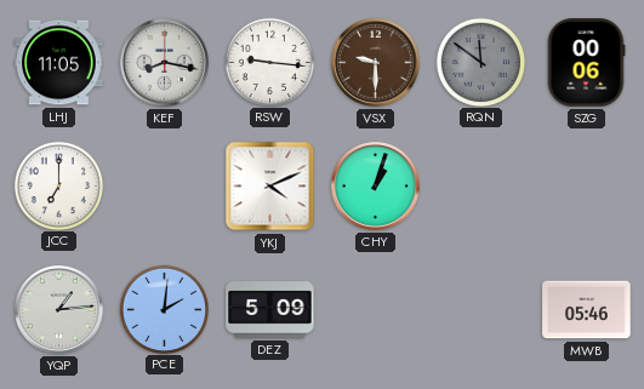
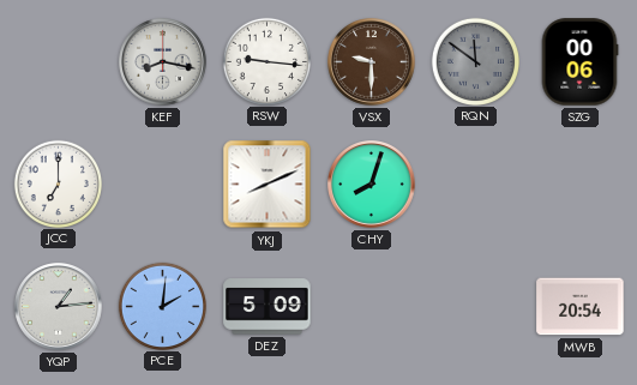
LHJ: 11:05 -> none (59, 63)
YKJ: 4:11 -> 8:11 (268, 185)
CHY: 1:03 -> 8:03 (372, 185)
MWB: 05:46 -> 20:54 (581, 307)
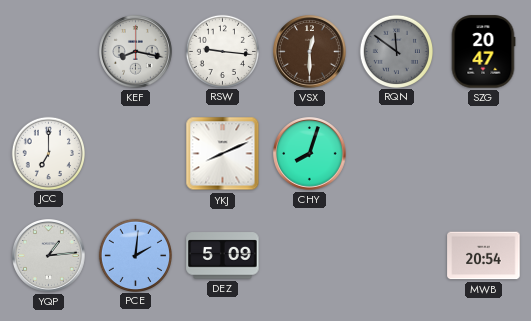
VSX: 9:30 -> 12:30 (310, 52)
SZG: 00:06 -> 20:47 (483, 52)
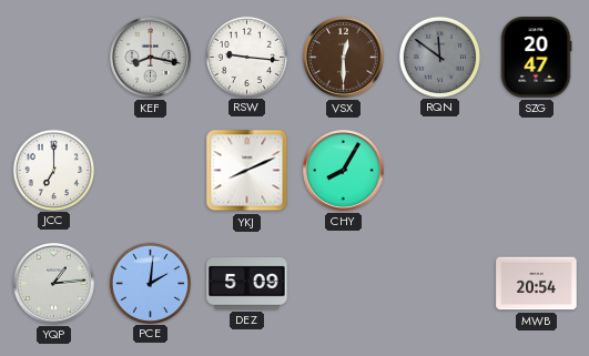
CHY: 8:03 -> 8:05 (344, 171)
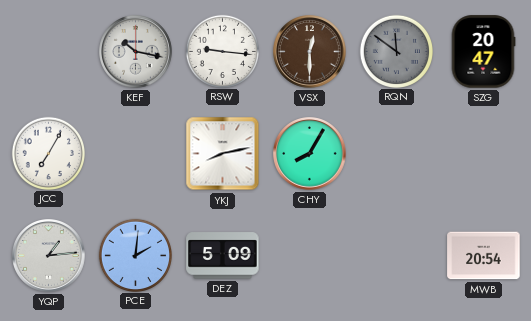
KEF: 8:17 -> 10:17 (136, 52)
JCC: 7:00 -> 7:05 (48, 153)
YKJ: 8:11 -> 8:13 (223, 154)
